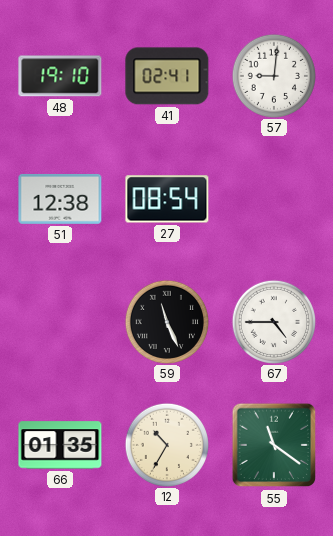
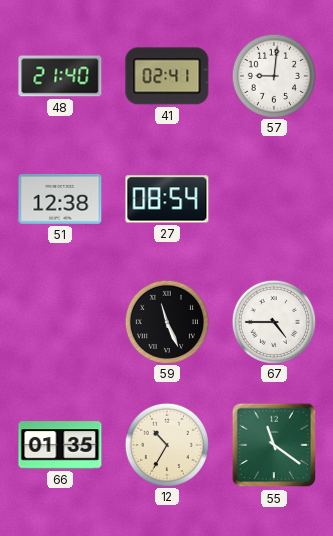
48: 19:10 -> 21:40 (60, 76)
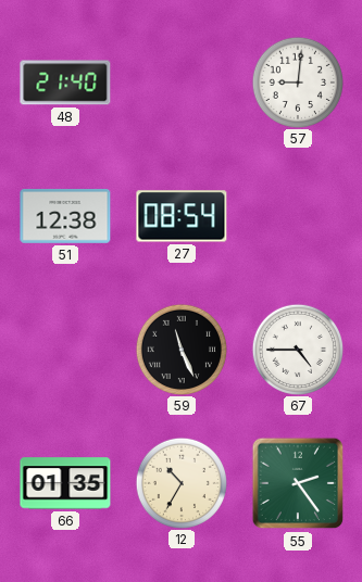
41: 02:41 -> none (167, 76)
55: 11:21 -> 2:24 (298, 483)
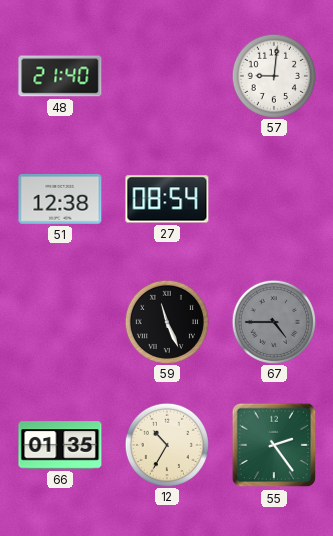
67 dial: white -> grey (273, 321)
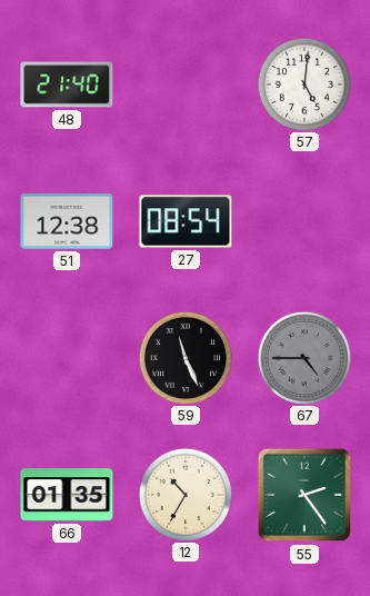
57: 9:01 -> 5:01 (303, 83)
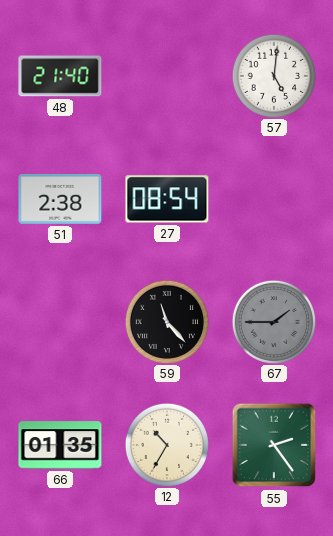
51: 12:38 -> 2:38 (60, 199)
59: 11:26 -> 11:23 (166, 321)
67: 4:45 -> 1:45 (273, 321)
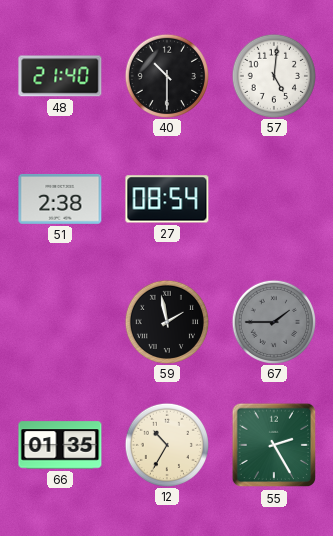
40: none -> 10:30 (166, 75)
59: 11:23 -> 1:58 (166, 321)
55: 2:24 -> 2:25 (274, 445)
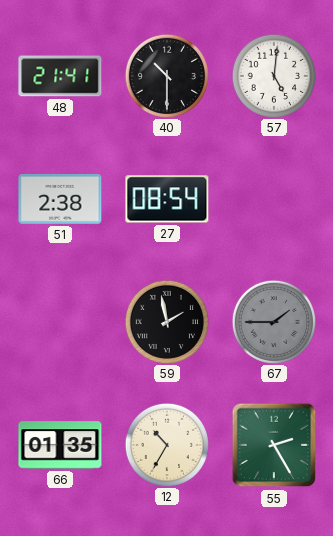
48: 21:40 -> 21:41 (60, 76)
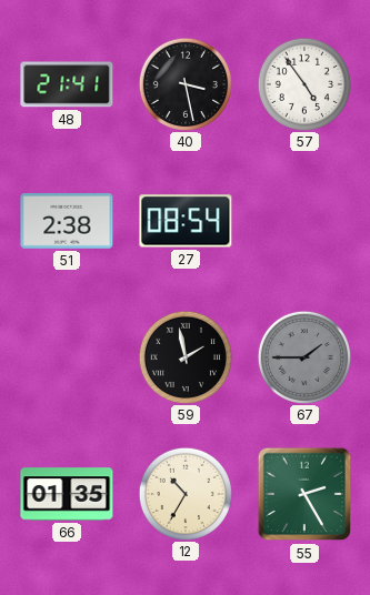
40: 10:30 -> 3:28 (184, 83)
57: 5:01 -> 4:54 (303, 83)
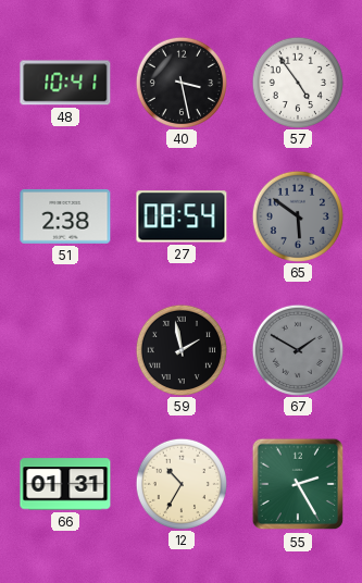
48: 21:41 -> 10:41 (65, 83)
65: none -> 5:51 (297, 215)
67: 1:45 -> 1:50 (297, 349)
66: 01:35 -> 01:31 (65, 484)
